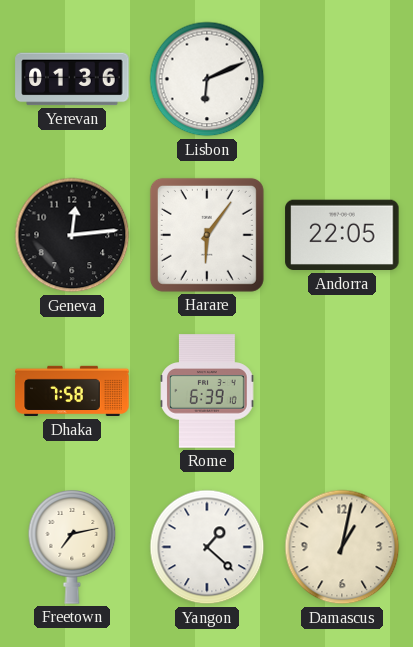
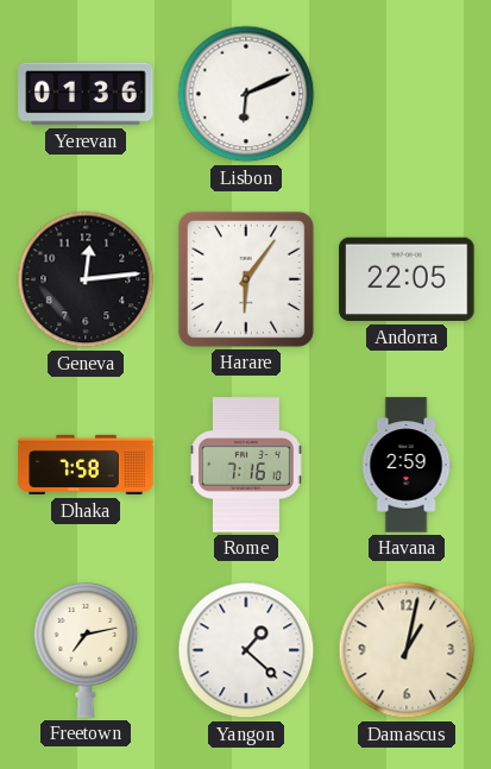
Rome: 6:39 -> 7:16 (246, 465)
Havana: none -> 2:59 (407, 465)
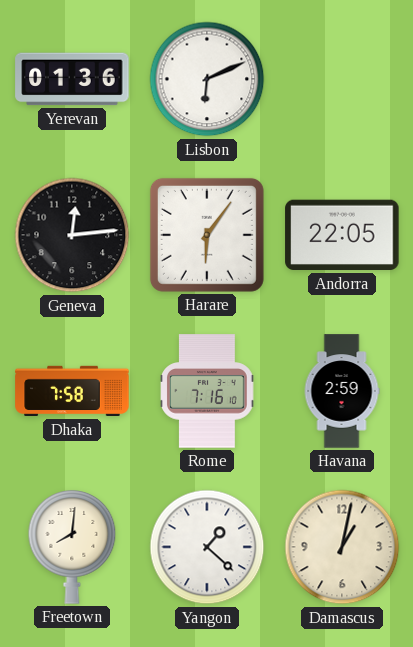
Freetown: 7:13 -> 8:01 (72, 548)
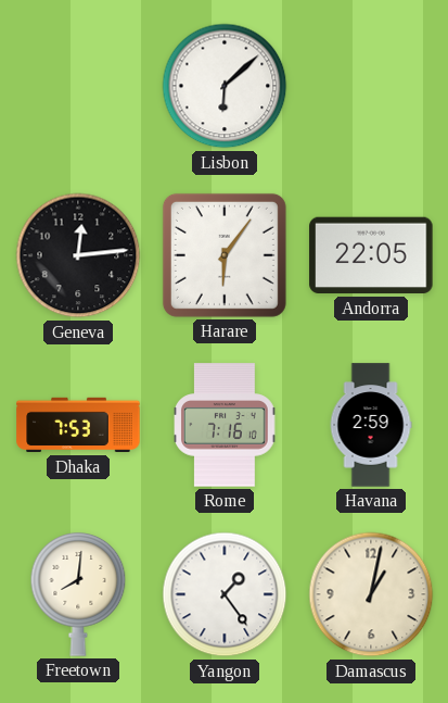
Yerevan: 01:36 -> none (72, 79)
Lisbon: 6:11 -> 6:08 (225, 86)
Dhaka: 7:58 -> 7:53 (78, 425)
Yangon: 1:22 -> 1:24 (225, 594)
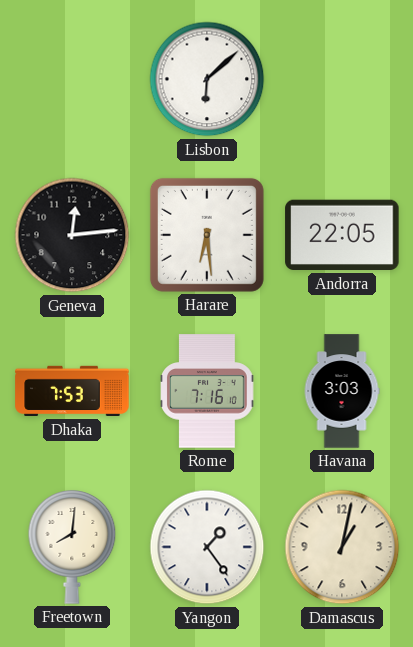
Harare: 6:06 -> 6:29 (207, 235)
Havana: 2:59 -> 3:03 (342, 391)
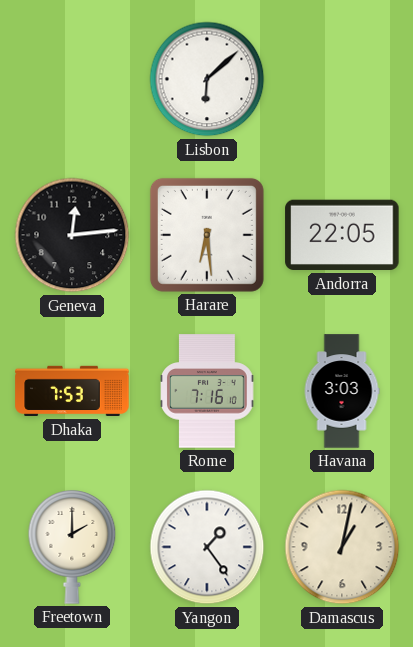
Freetown: 8:01 -> 2:00 (72, 548)
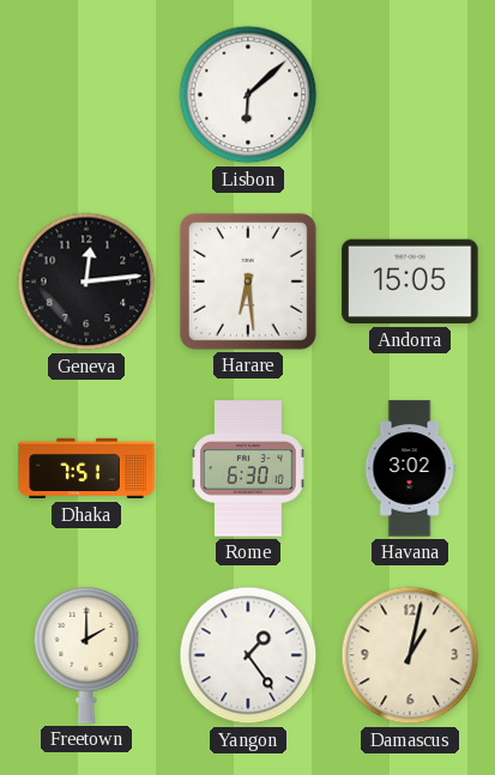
Andorra: 22:05 -> 15:05 (410, 281)
Dhaka: 7:53 -> 7:51 (86, 468)
Rome: 7:16 -> 6:30 (248, 468)
Havana: 3:03 -> 3:02 (410, 468)
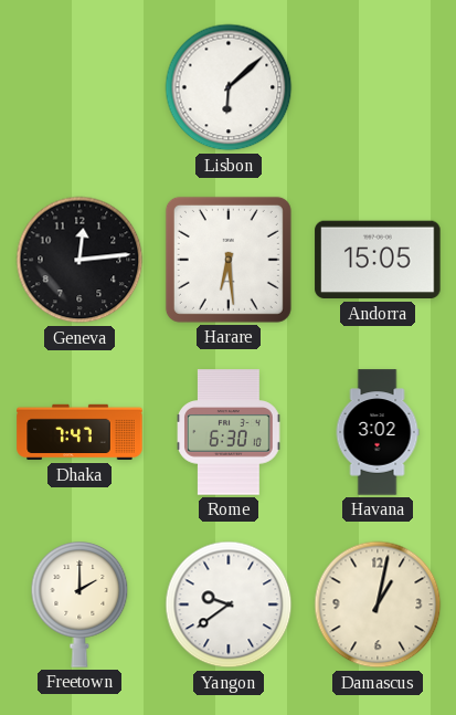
Dhaka: 7:51 -> 7:47 (79, 432)
Yangon: 1:24 -> 9:39 (229, 604)
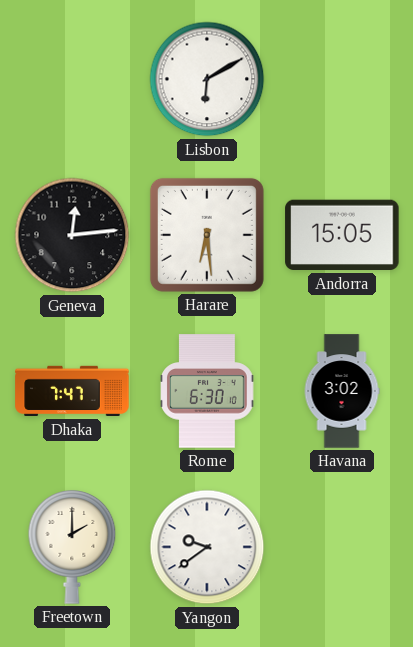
Lisbon: 6:08 -> 6:10 (207, 79)
Damascus: 1:02 -> none (378, 604)
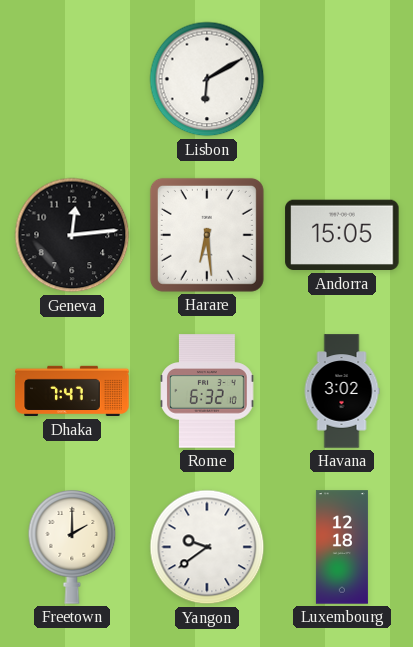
Rome: 6:30 -> 6:32 (207, 391)
Luxembourg: none -> 12:18 (342, 547)
